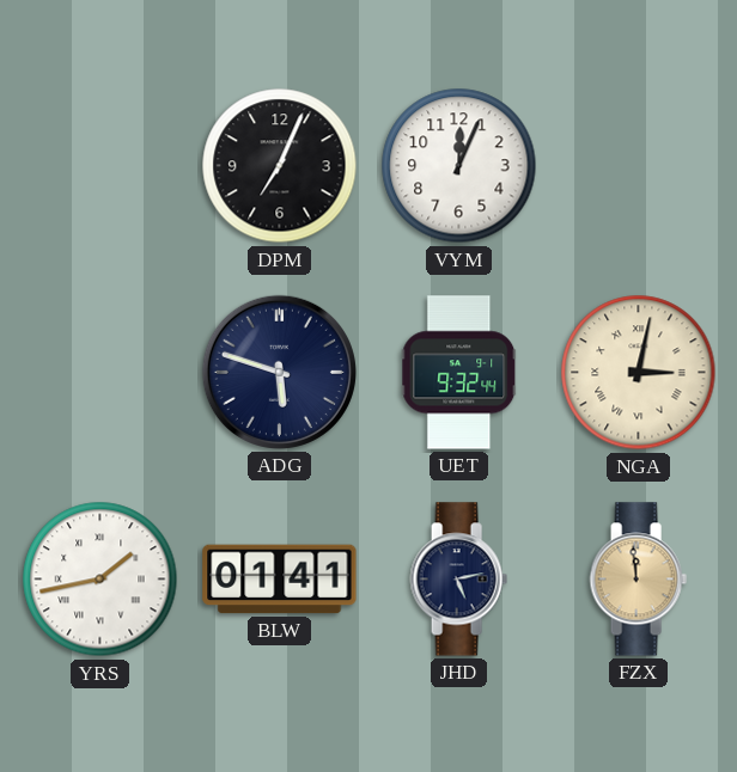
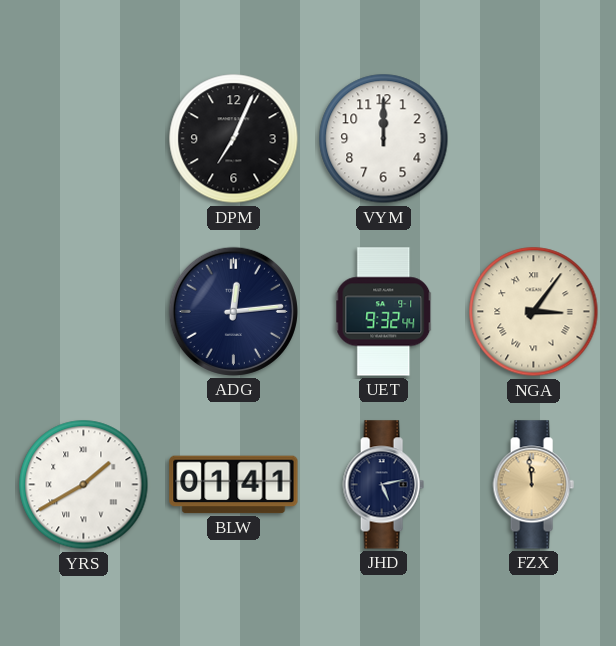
VYM: 12:04 -> 12:00 (384, 139)
ADG: 5:48 -> 12:14 (233, 311)
NGA: 3:02 -> 3:06 (534, 312)
YRS: 1:43 -> 1:40 (84, 485)
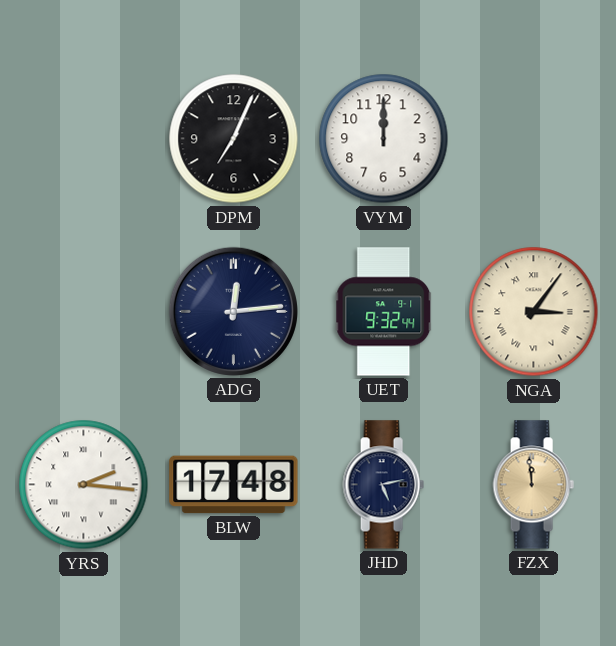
YRS: 1:40 -> 2:16 (84, 485)
BLW: 01:41 -> 17:48 (234, 485)
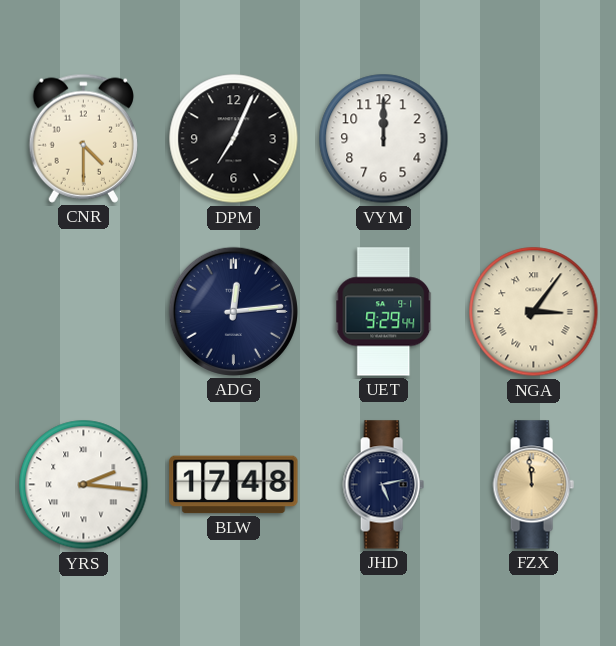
CNR: none -> 4:30 (83, 138)
UET: 9:32 -> 9:29 (384, 312)
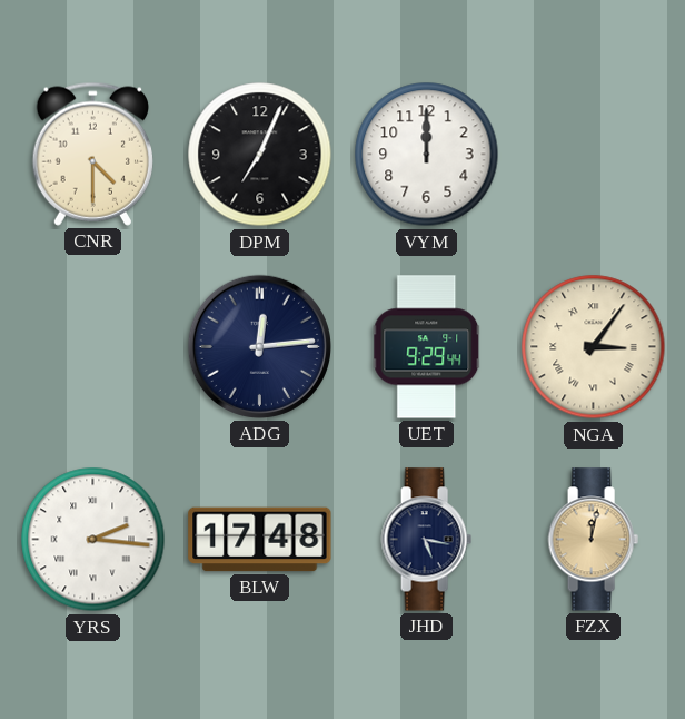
JHD: 5:13 -> 5:17 (426, 540)
FZX: 11:59 -> 12:02 (593, 540)
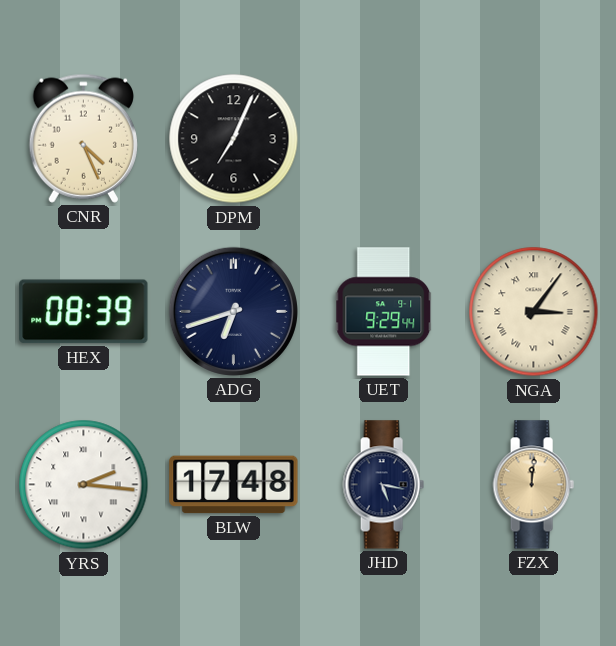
CNR: 4:30 -> 4:26 (83, 138)
VYM: 12:00 -> none (427, 155)
HEX: none -> 08:39 (84, 312)
ADG: 12:14 -> 6:42 (233, 311)
FZX: 12:02 -> 12:01 (533, 485)
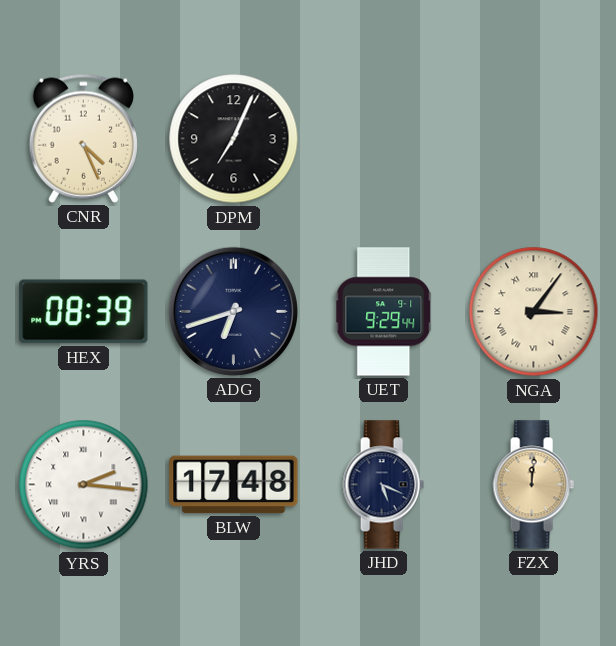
JHD: 5:17 -> 5:19 (383, 485)
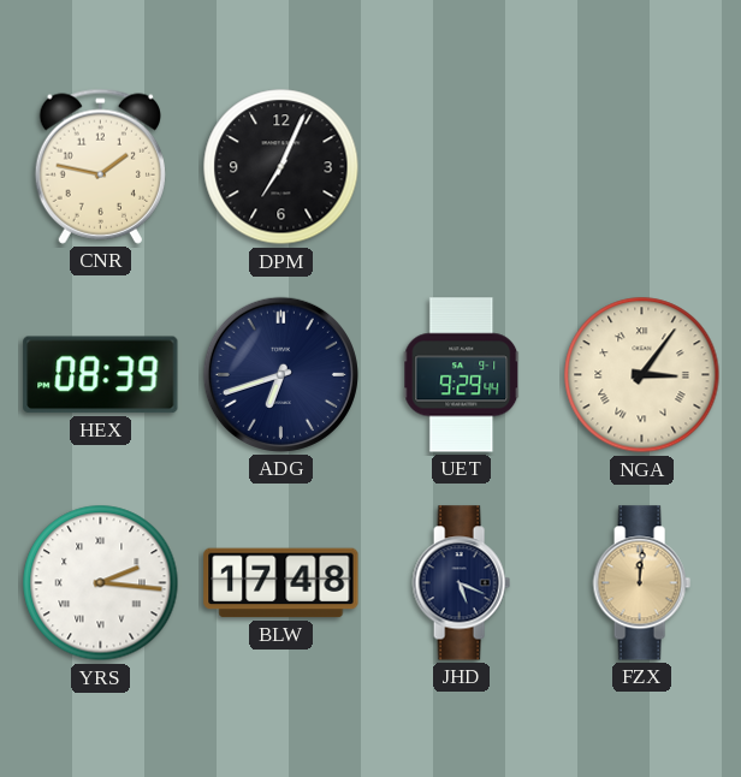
CNR: 4:26 -> 1:47 (100, 166)
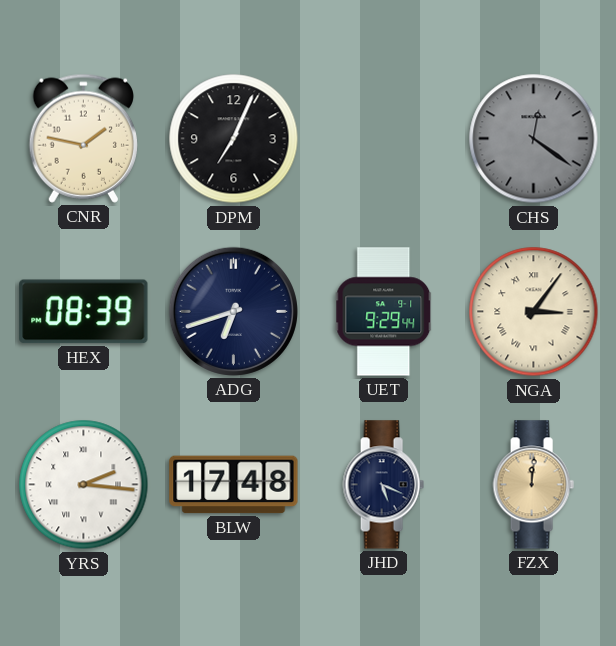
CHS: none -> 12:21 (534, 139)
